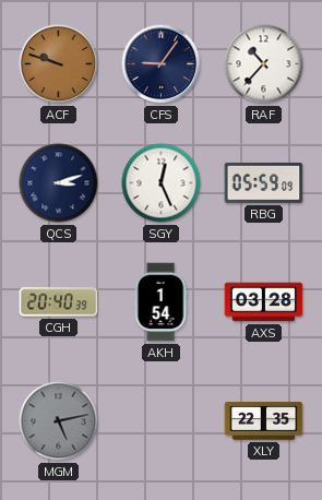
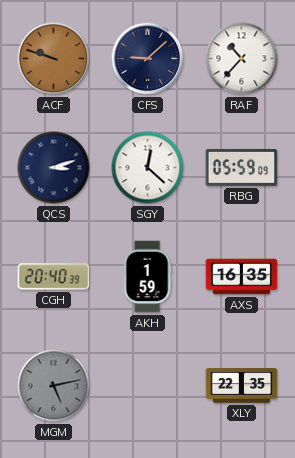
CFS: 9:06 -> 9:08 (148, 59)
SGY: 12:26 -> 12:22 (148, 168)
AKH: 1:54 -> 1:59 (147, 277)
AXS: 03:28 -> 16:35 (242, 277)
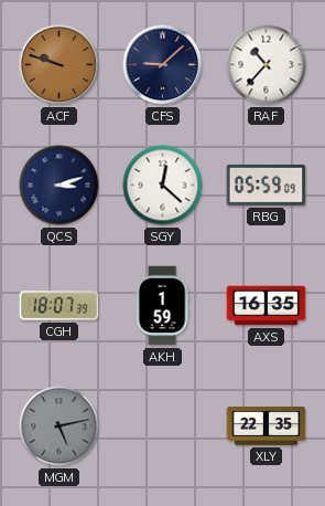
CGH: 20:40 -> 18:07 (59, 306)
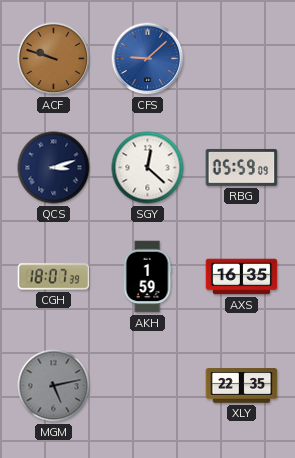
CFS dial: navy -> blue (148, 59)
RAF: 10:37 -> none (267, 65)
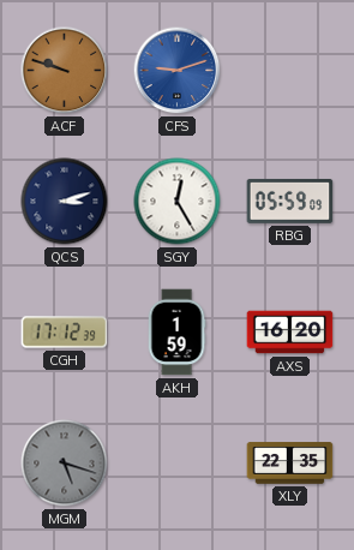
CFS: 9:08 -> 9:12 (178, 71)
SGY: 12:22 -> 12:25 (178, 202)
CGH: 18:07 -> 17:12 (65, 333)
AXS: 16:35 -> 16:20 (290, 333)
MGM: 5:13 -> 5:18 (65, 464)
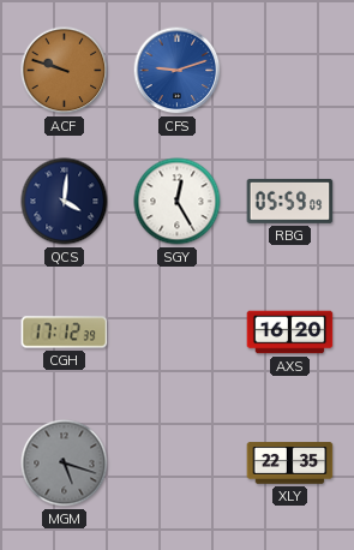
QCS: 3:12 -> 4:01 (65, 202)
AKH: 1:59 -> none (176, 333)
